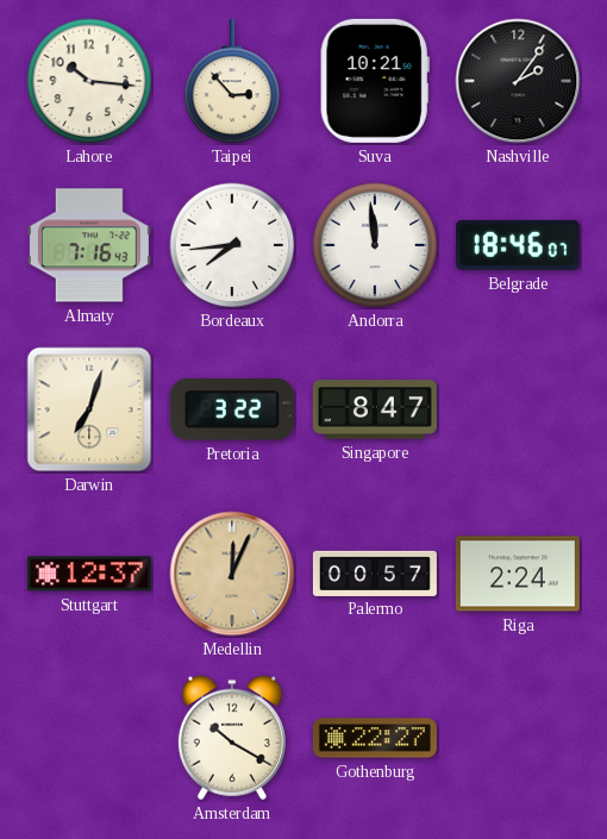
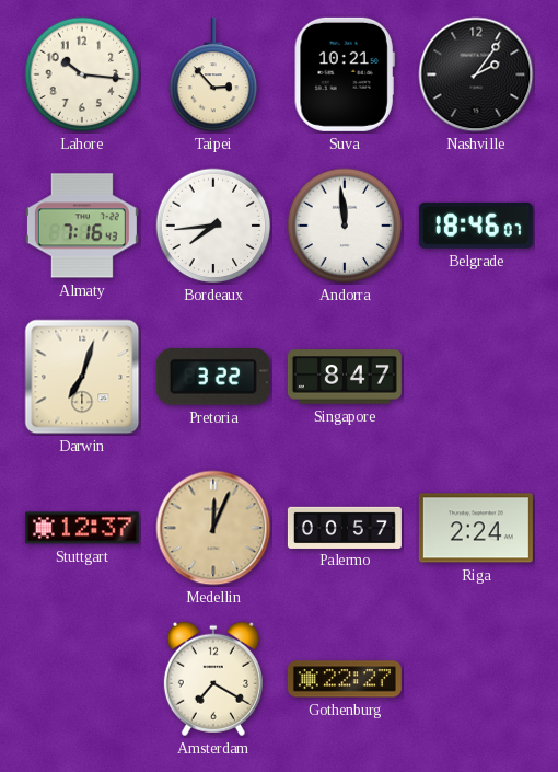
Amsterdam: 10:20 -> 7:20 (213, 679)
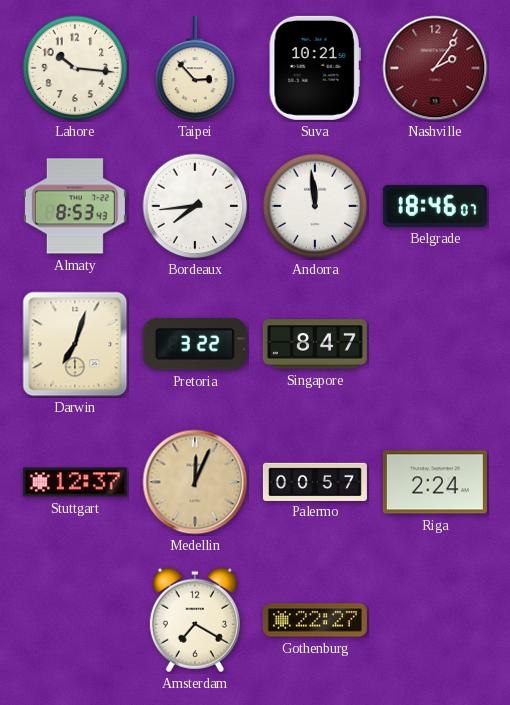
Nashville dial: black -> burgundy (435, 68)
Almaty: 7:16 -> 8:53 (75, 206)
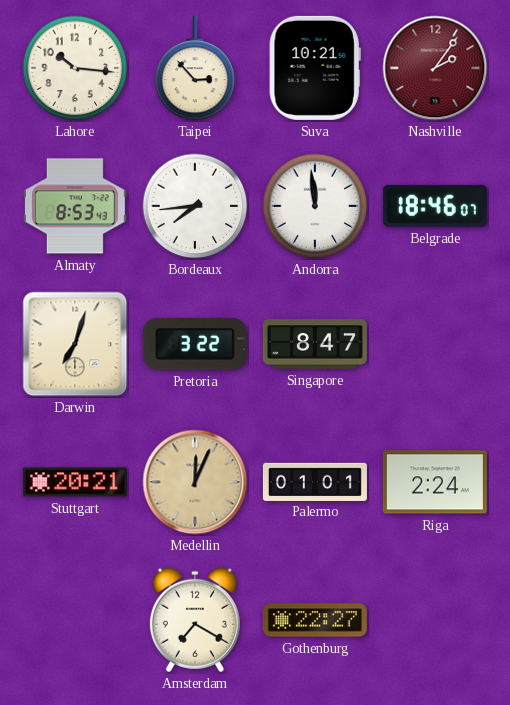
Stuttgart: 12:37 -> 20:21 (75, 482)
Palermo: 00:57 -> 01:01 (315, 481)
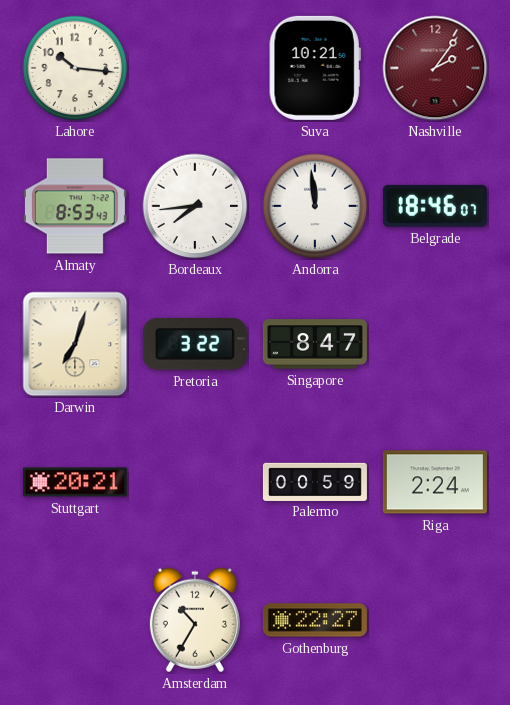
Taipei: 2:53 -> none (195, 68)
Medellin: 12:04 -> none (195, 482)
Palermo: 01:01 -> 00:59 (315, 481)
Amsterdam: 7:20 -> 10:35 (195, 620)
